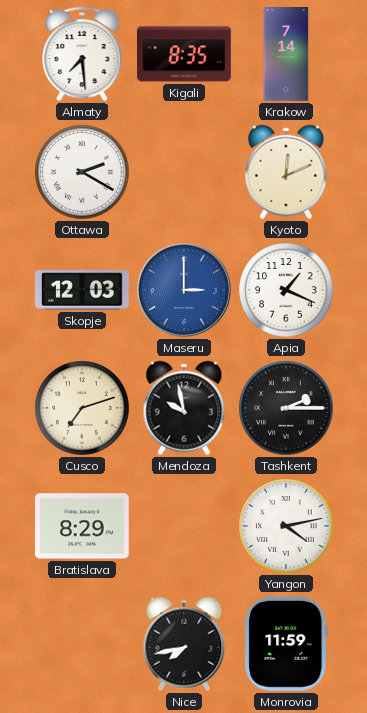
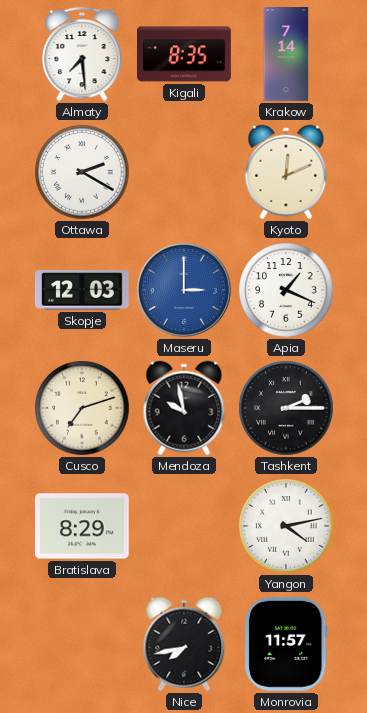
Monrovia: 11:59 -> 11:57 (286, 644)
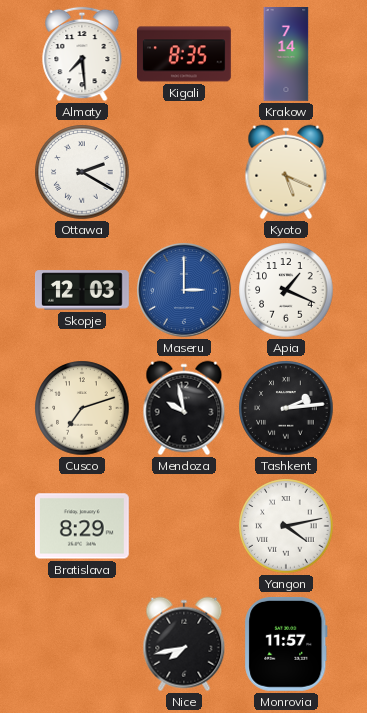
Kyoto: 12:11 -> 5:19 (286, 172)
Tashkent: 2:15 -> 2:14 (286, 408)
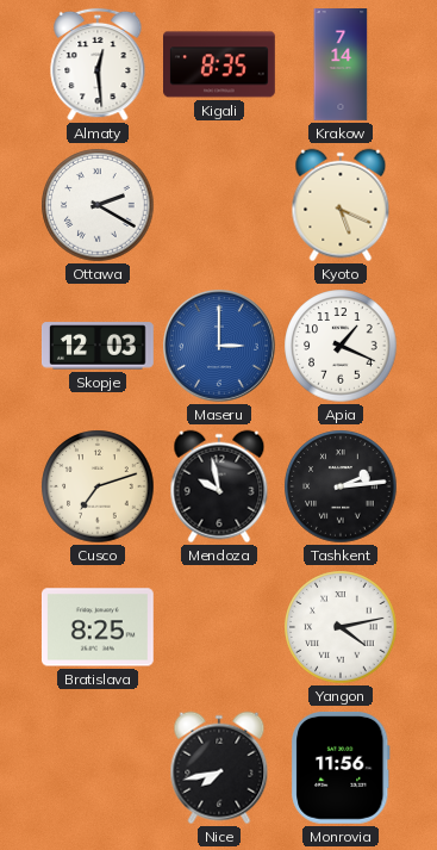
Almaty: 7:29 -> 12:29 (98, 64)
Bratislava: 8:29 -> 8:25 (98, 627)
Monrovia: 11:57 -> 11:56 (341, 768)
